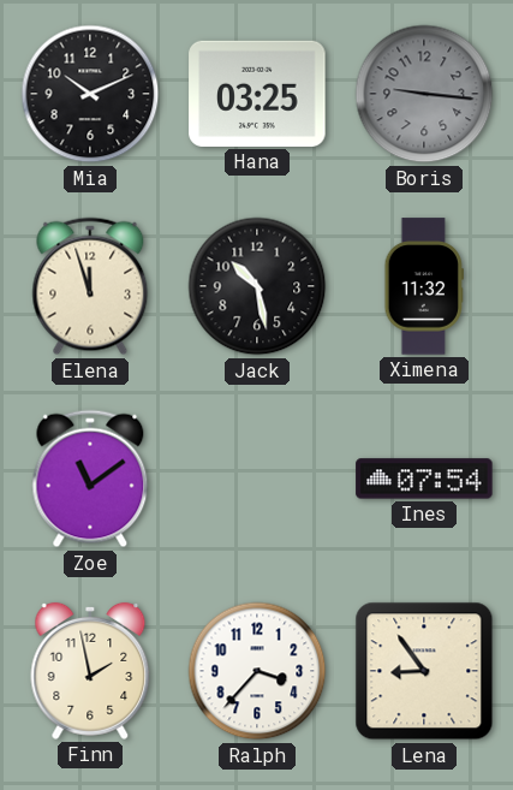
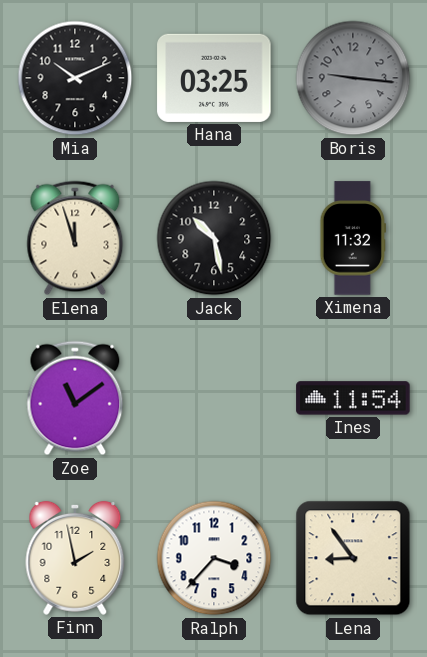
Ines: 07:54 -> 11:54 (353, 398)
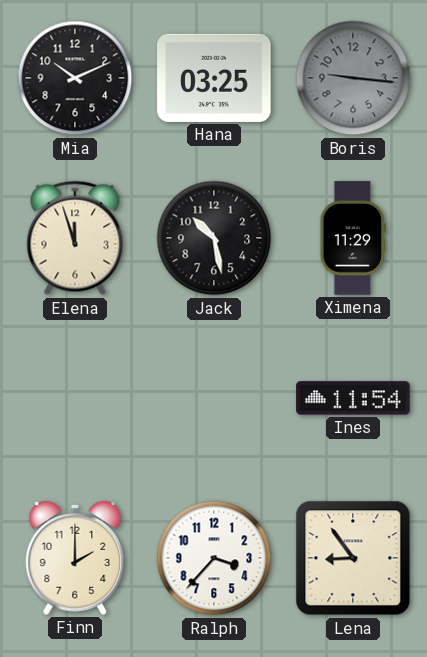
Ximena: 11:32 -> 11:29 (352, 238)
Zoe: 11:09 -> none (75, 398)
Finn: 1:58 -> 2:00 (75, 558)
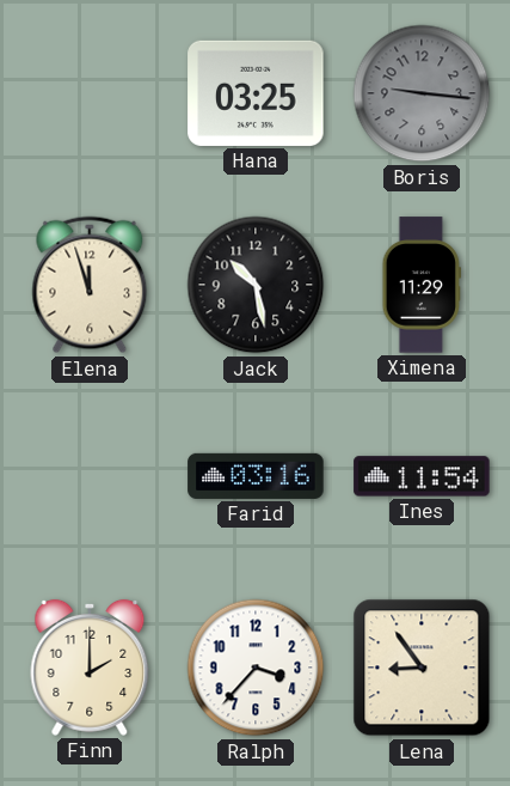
Mia: 10:11 -> none (75, 78)
Farid: none -> 03:16 (256, 476)
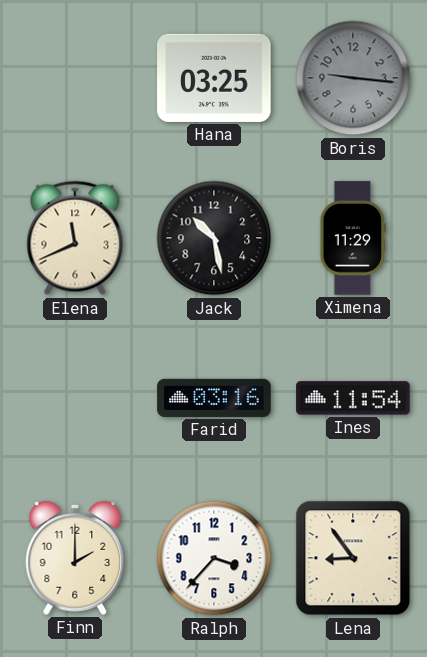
Elena: 11:57 -> 11:41 (75, 238)
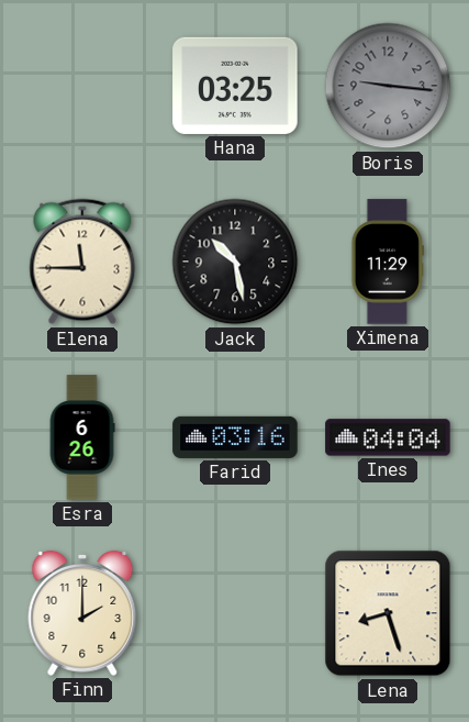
Elena: 11:41 -> 11:45 (82, 262)
Esra: none -> 6:26 (82, 437)
Ines: 11:54 -> 04:04 (388, 437)
Ralph: 3:37 -> none (214, 558)
Lena: 8:54 -> 8:27 (388, 613)
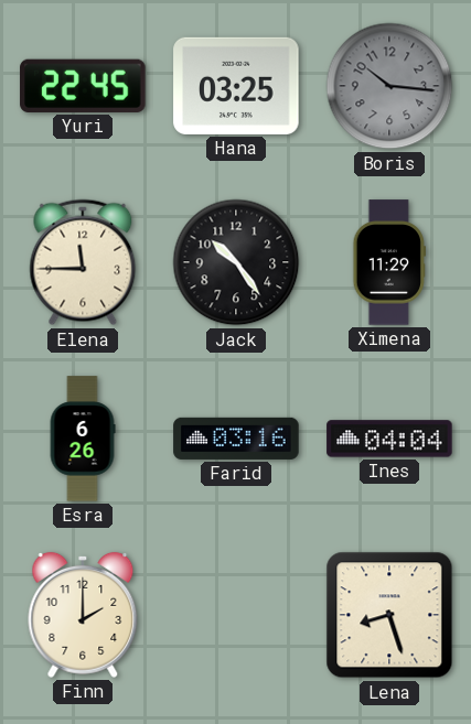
Yuri: none -> 22:45 (83, 86)
Boris: 9:16 -> 10:16 (389, 86)
Jack: 10:28 -> 10:24 (236, 262)
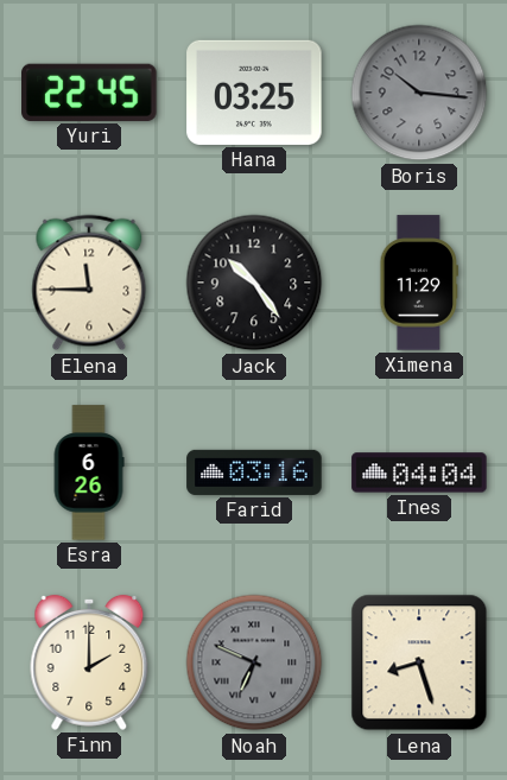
Noah: none -> 6:49 (254, 662)
